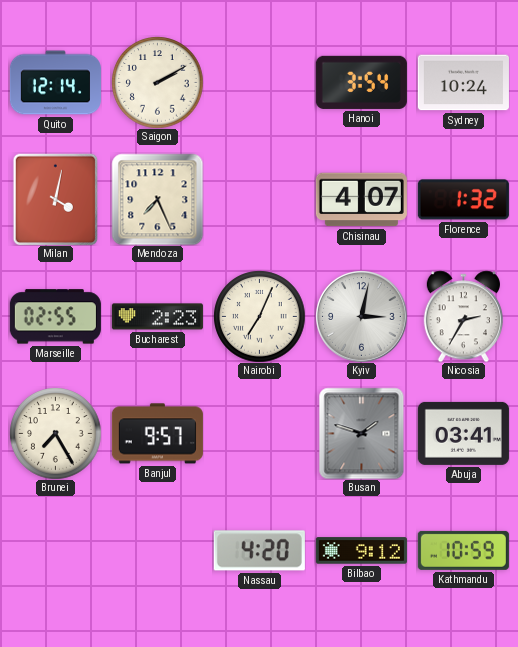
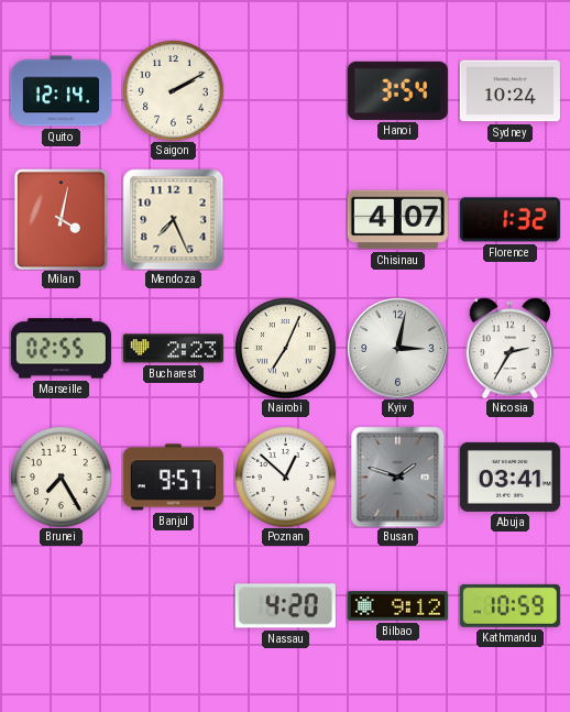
Poznan: none -> 12:52 (285, 477)
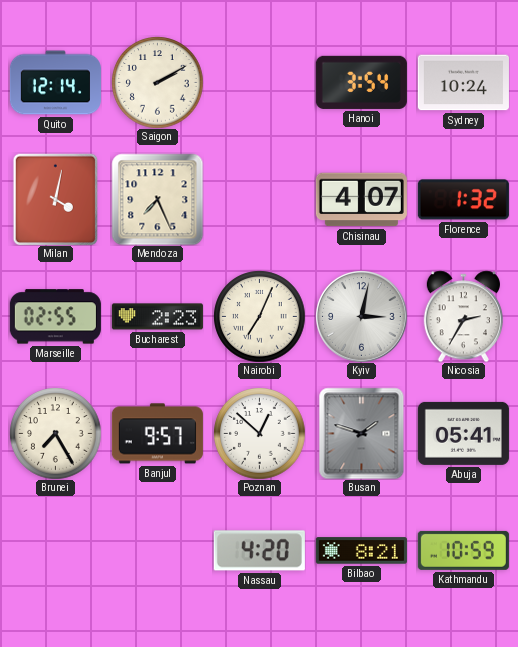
Abuja: 03:41 -> 05:41 (463, 433)
Bilbao: 9:12 -> 8:21 (361, 551)
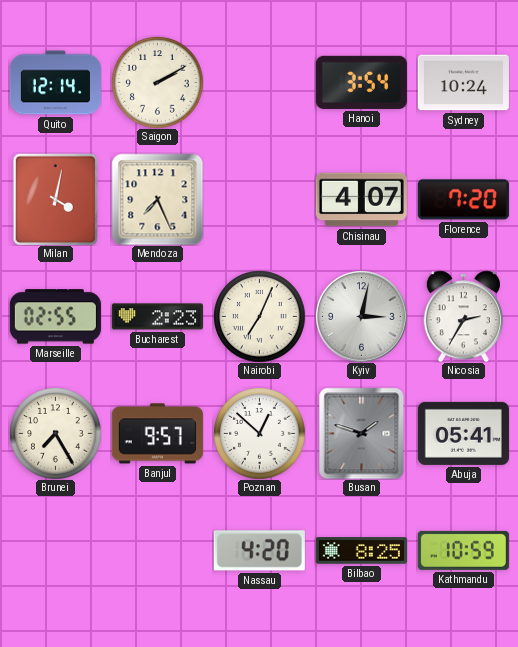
Florence: 1:32 -> 7:20 (463, 200)
Bilbao: 8:21 -> 8:25 (361, 551)
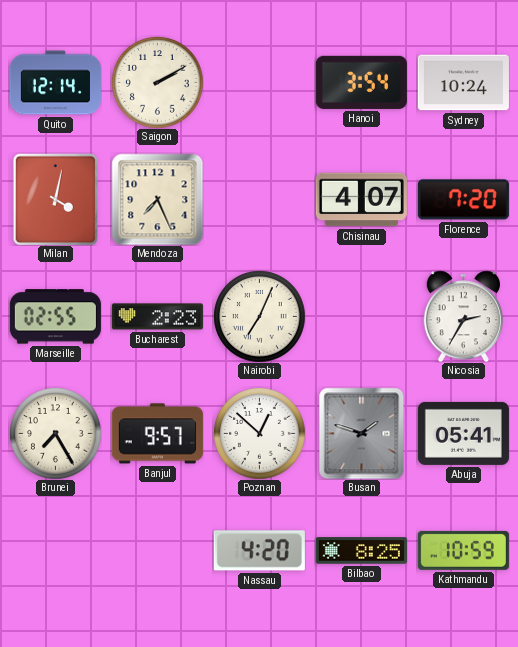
Kyiv: 3:02 -> none (362, 317)
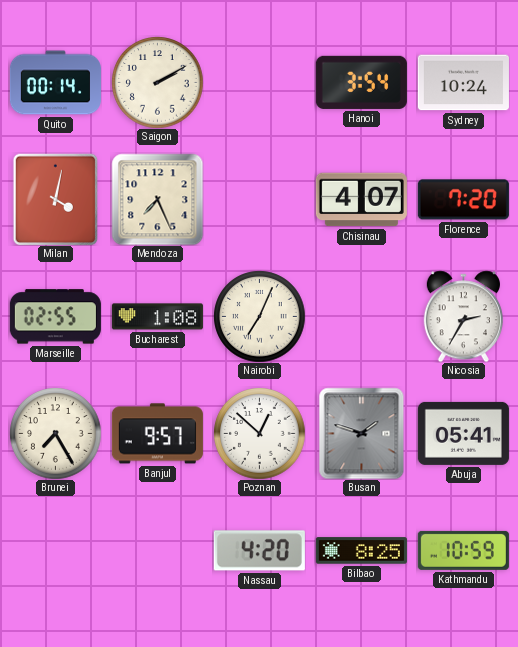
Quito: 12:14 -> 00:14 (55, 83)
Bucharest: 2:23 -> 1:08 (157, 317)
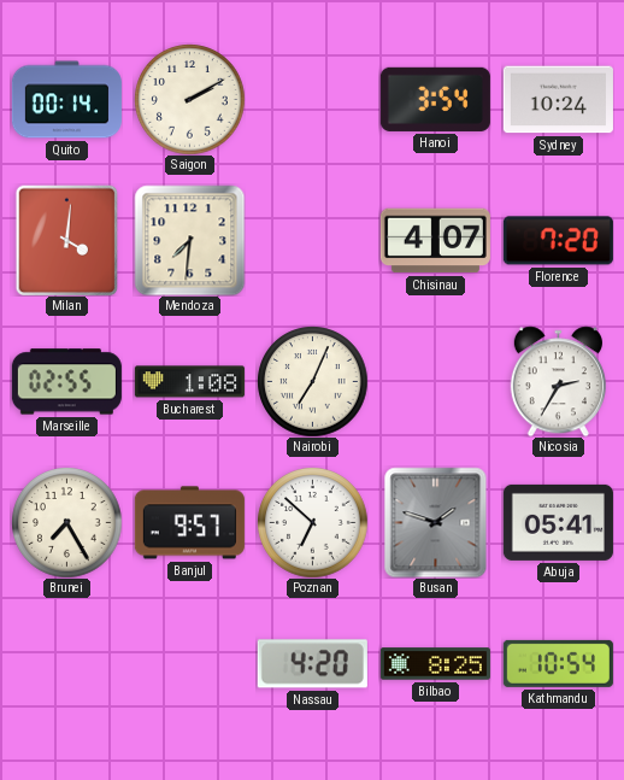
Milan: 4:02 -> 4:01 (67, 240)
Mendoza: 7:26 -> 7:31 (189, 240)
Poznan: 12:52 -> 6:52 (312, 522)
Kathmandu: 10:59 -> 10:54 (558, 663)
